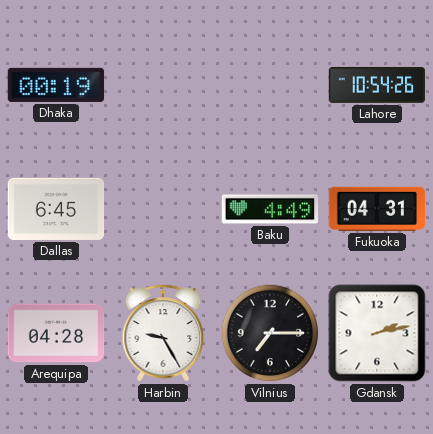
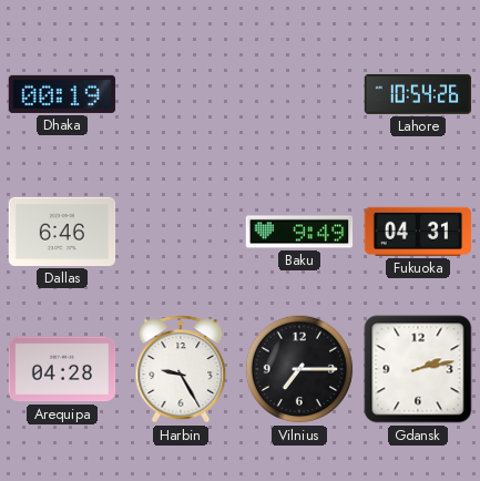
Dallas: 6:45 -> 6:46 (62, 232)
Baku: 4:49 -> 9:49 (299, 232)
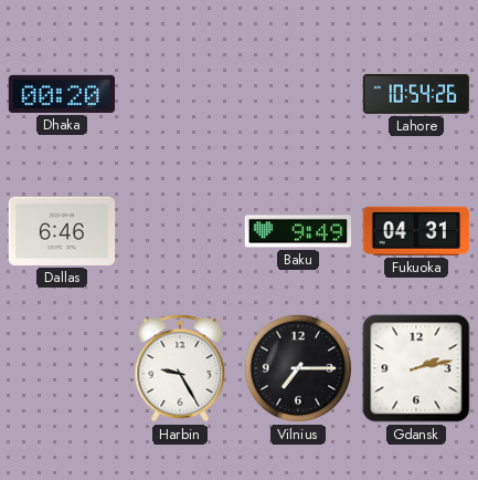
Dhaka: 00:19 -> 00:20 (62, 94)
Arequipa: 04:28 -> none (62, 369)
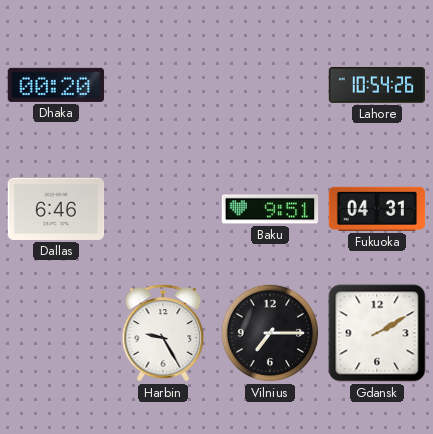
Baku: 9:49 -> 9:51 (270, 209)
Gdansk: 2:13 -> 2:10 (377, 333)
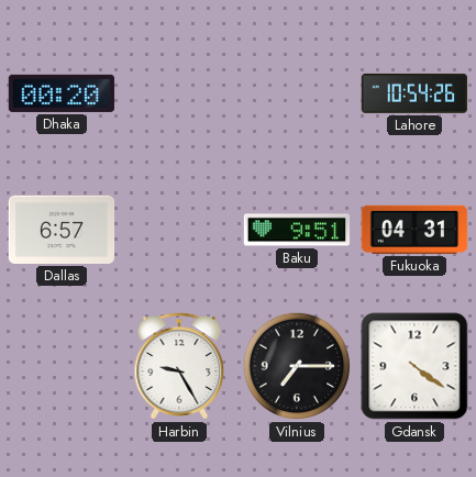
Dallas: 6:46 -> 6:57 (62, 230)
Gdansk: 2:10 -> 4:21 (414, 366)
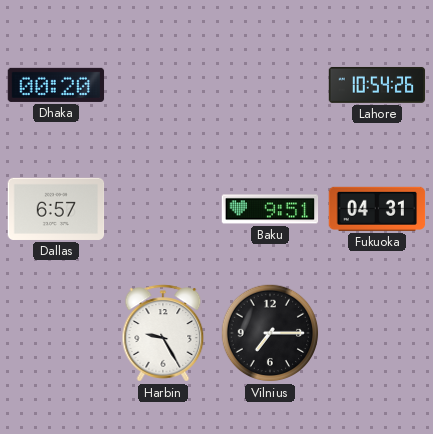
Gdansk: 4:21 -> none (414, 366)
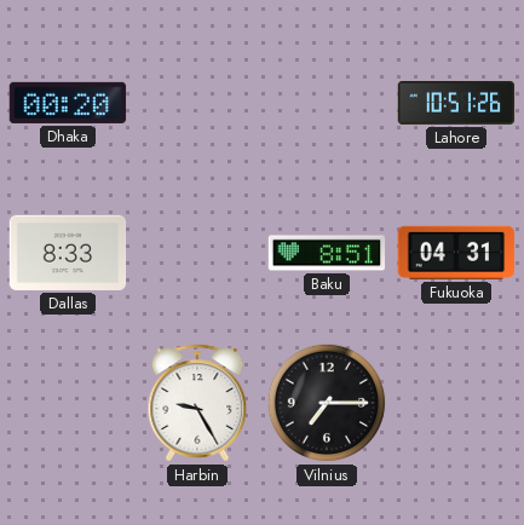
Lahore: 10:54 -> 10:51 (456, 103)
Dallas: 6:57 -> 8:33 (68, 253)
Baku: 9:51 -> 8:51 (327, 253)
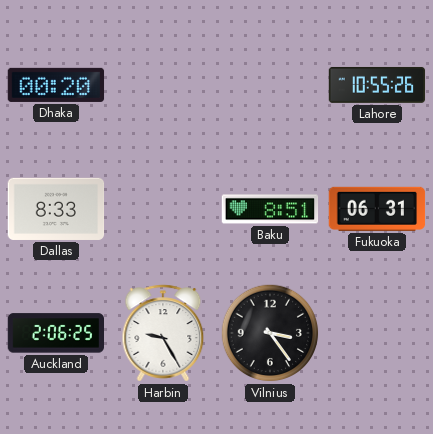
Lahore: 10:51 -> 10:55 (377, 85)
Fukuoka: 04:31 -> 06:31 (377, 209)
Auckland: none -> 2:06 (55, 333)
Vilnius: 7:15 -> 3:24 (270, 333)
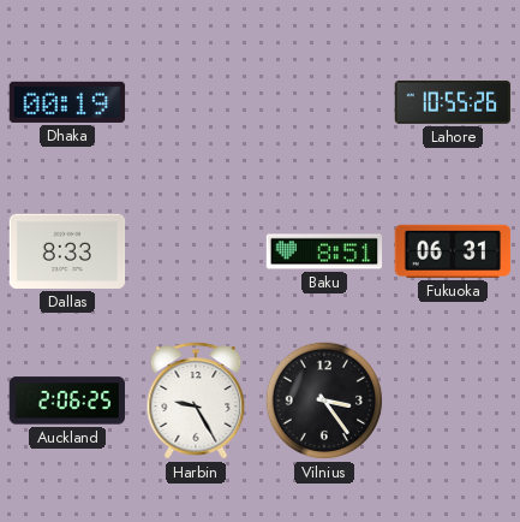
Dhaka: 00:20 -> 00:19 (67, 102)
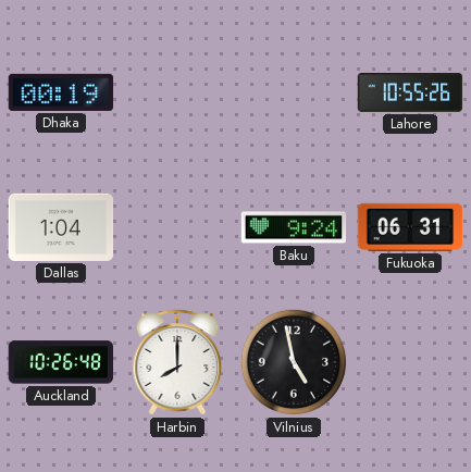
Dallas: 8:33 -> 1:04 (61, 227)
Baku: 8:51 -> 9:24 (294, 227)
Auckland: 2:06 -> 10:26 (60, 362)
Harbin: 9:25 -> 8:00 (177, 362)
Vilnius: 3:24 -> 4:58 (294, 362)
